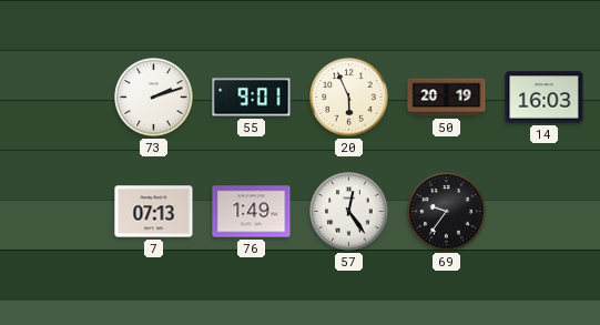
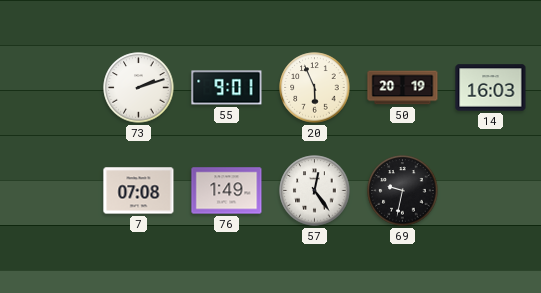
7: 07:13 -> 07:08 (139, 191)
69: 9:36 -> 9:32 (403, 191)
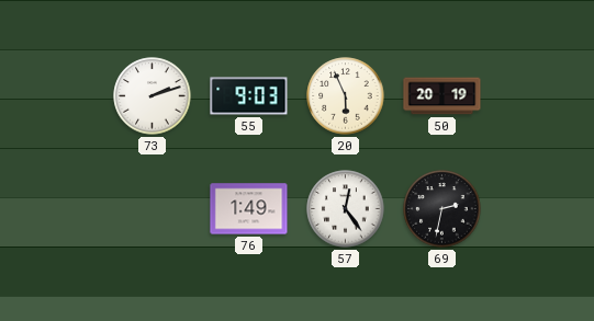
55: 9:01 -> 9:03 (249, 96)
14: 16:03 -> none (491, 88)
7: 07:08 -> none (139, 191)
69: 9:32 -> 2:32 (442, 209)
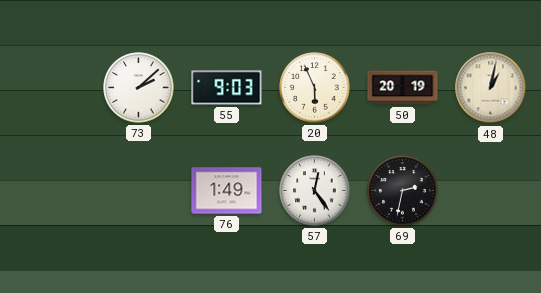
73: 2:12 -> 2:08 (139, 88)
48: none -> 1:02 (491, 88)
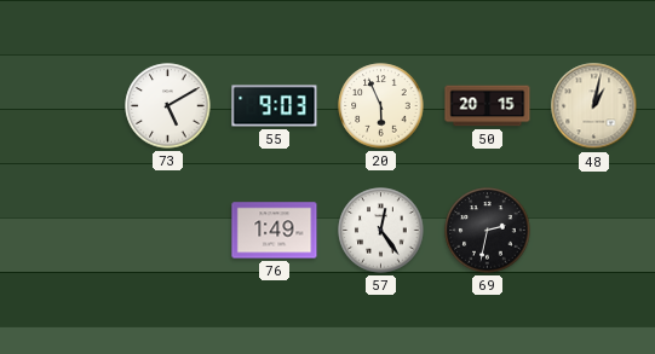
73: 2:08 -> 5:10 (168, 106)
50: 20:19 -> 20:15 (488, 106)
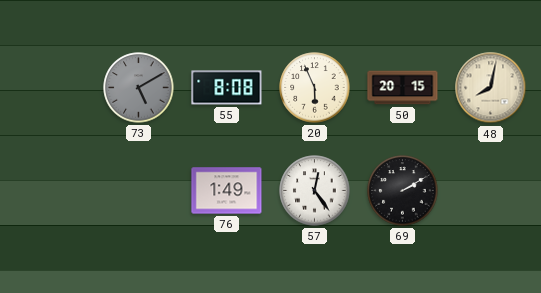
73 dial: white -> grey (139, 88)
55: 9:03 -> 8:08 (227, 88)
48: 1:02 -> 8:02 (491, 88)
69: 2:32 -> 2:10 (403, 191)
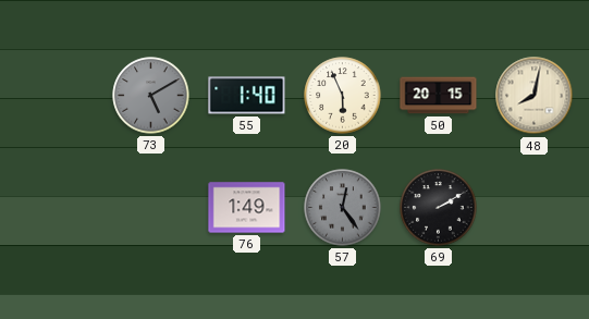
55: 8:08 -> 1:40 (247, 96)
57 dial: white -> grey (343, 208)
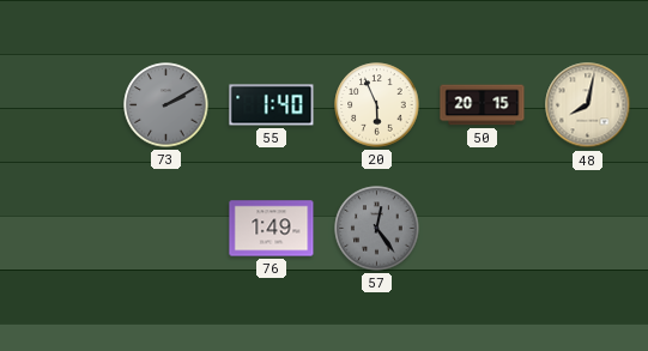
73: 5:10 -> 2:10 (166, 105)
69: 2:10 -> none (439, 208)
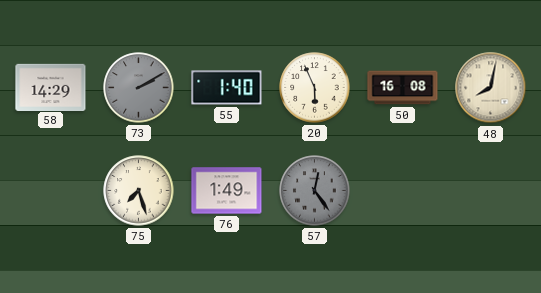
58: none -> 14:29 (51, 87)
50: 20:15 -> 16:08 (403, 88)
75: none -> 7:27 (139, 191)
